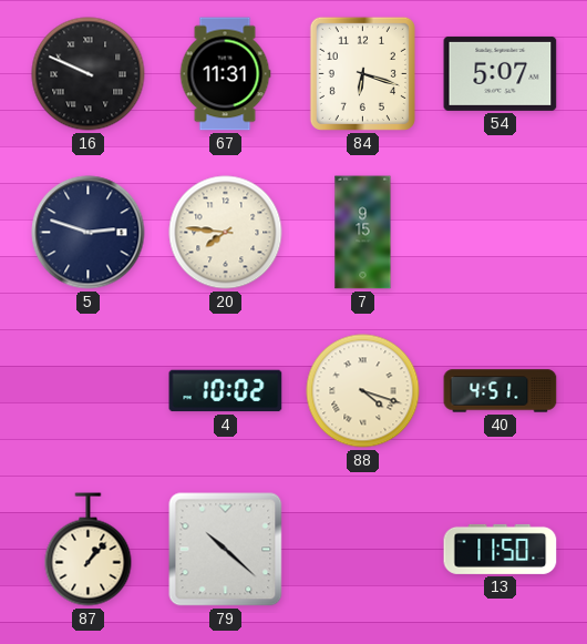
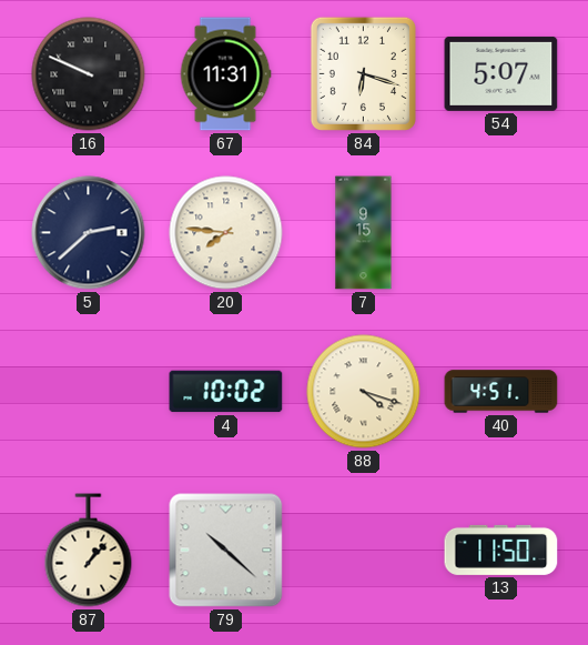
5: 2:48 -> 2:38 (89, 233)
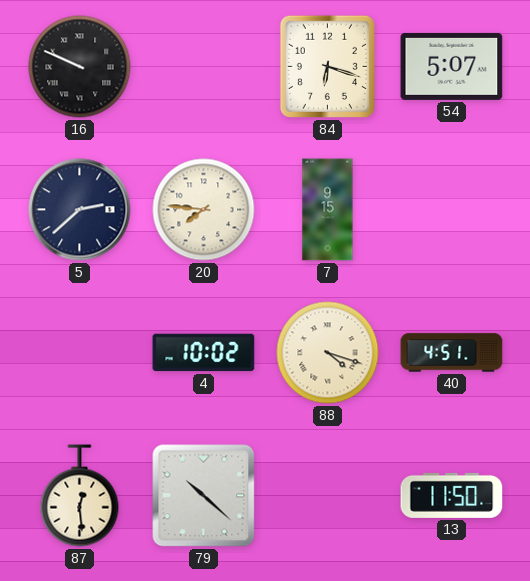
67: 11:31 -> none (225, 74)
87: 1:07 -> 12:29 (80, 496)
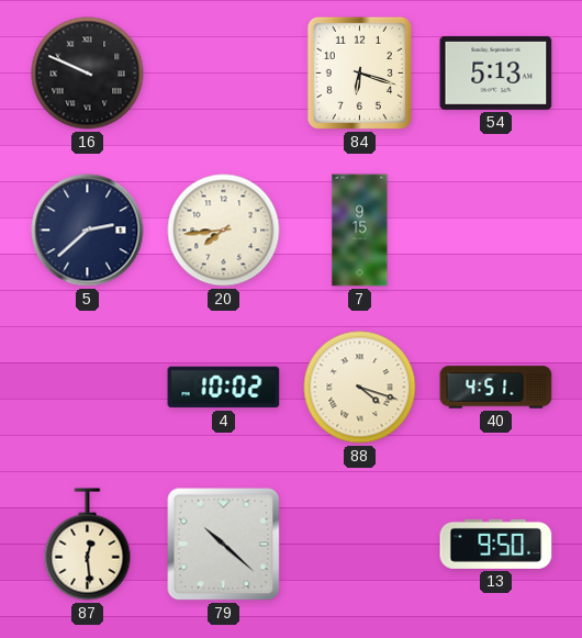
54: 5:07 -> 5:13 (496, 72)
20: 7:46 -> 7:44 (224, 231)
13: 11:50 -> 9:50 (496, 544)
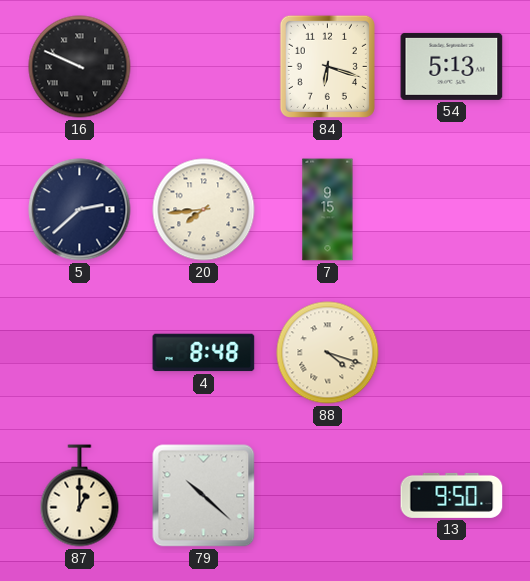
4: 10:02 -> 8:48 (204, 353)
40: 4:51 -> none (496, 388)
87: 12:29 -> 1:00 (80, 496)
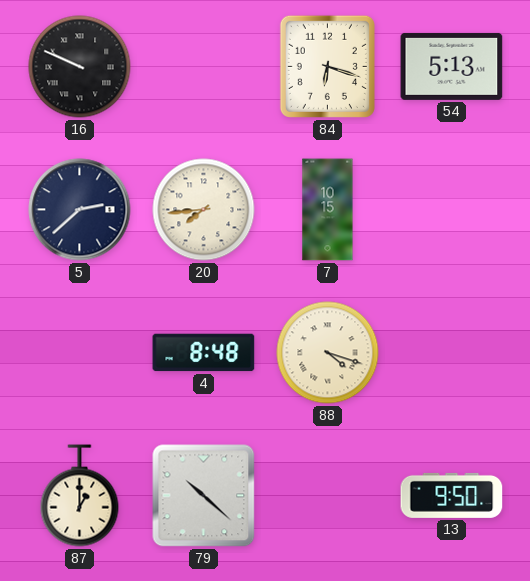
7: 9:15 -> 10:15 (328, 210)
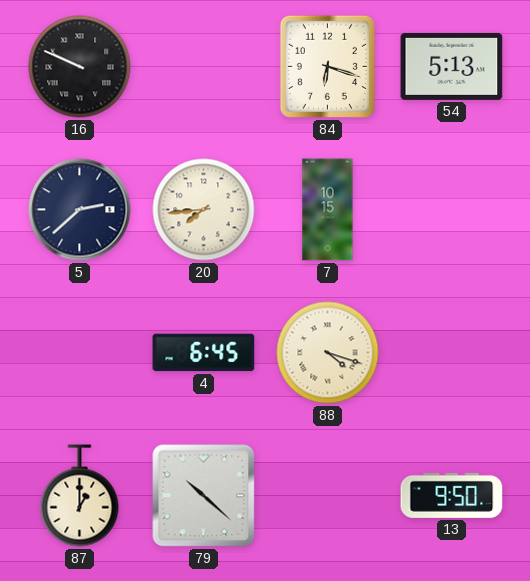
4: 8:48 -> 6:45 (204, 353)
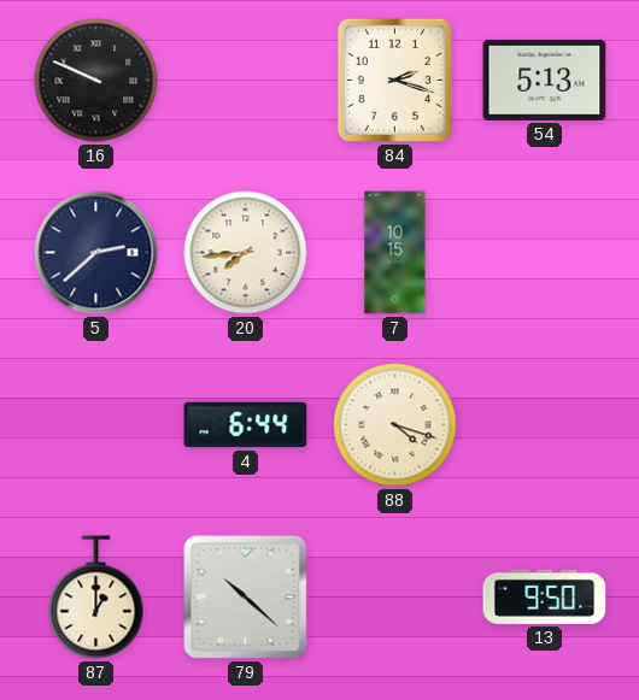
84: 6:18 -> 2:18 (394, 80)
4: 6:45 -> 6:44 (246, 425)
